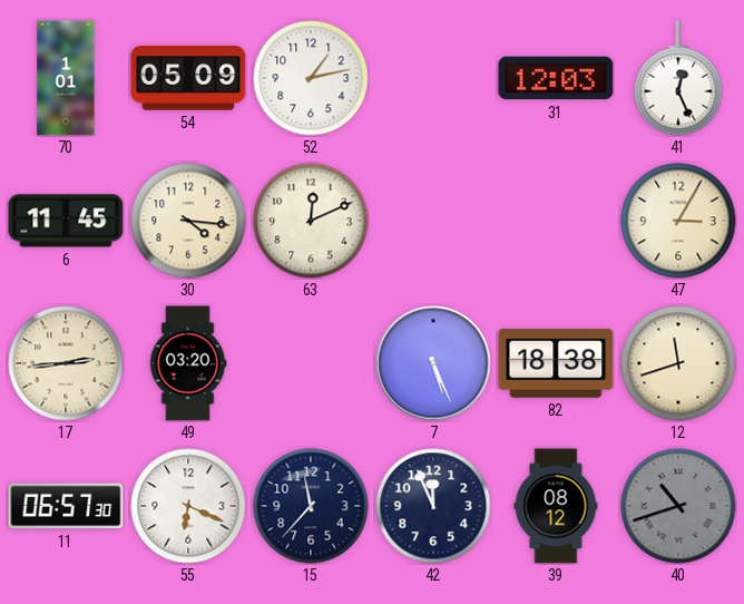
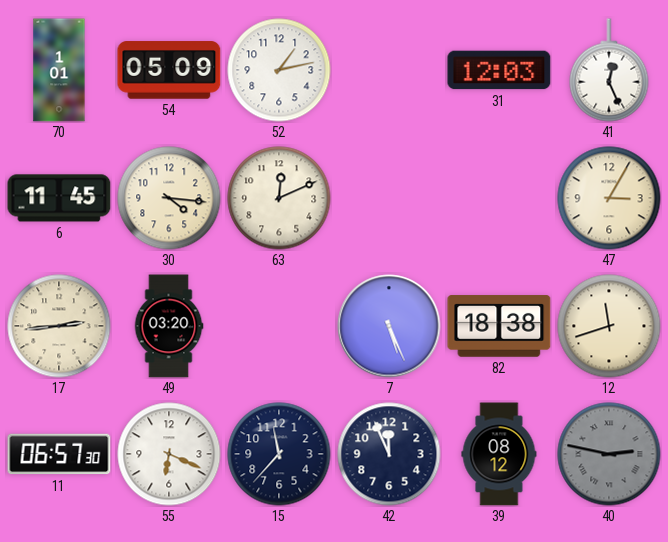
40: 10:42 -> 2:47 (609, 454)
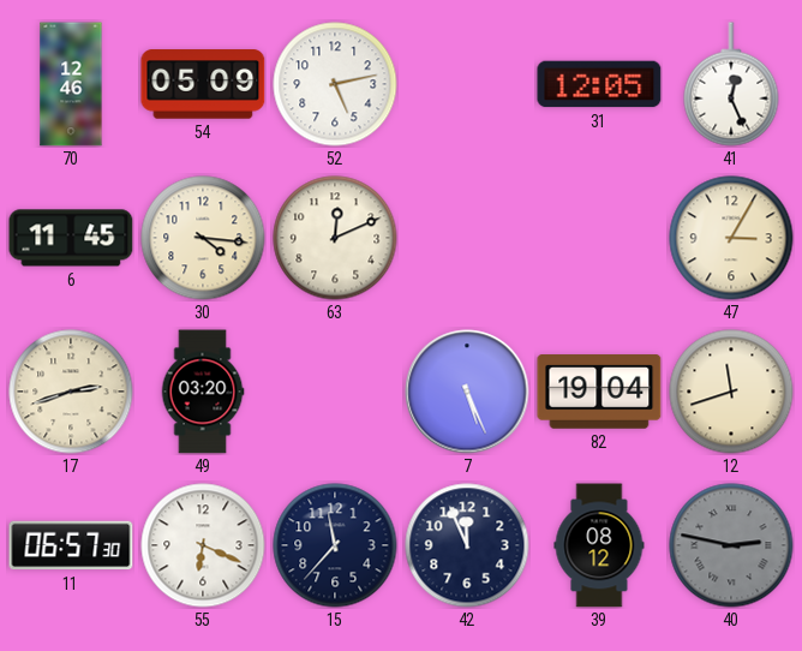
70: 1:01 -> 12:46 (71, 84)
52: 1:13 -> 5:13 (335, 84)
31: 12:03 -> 12:05 (599, 84)
17: 2:44 -> 2:42 (71, 392)
82: 18:38 -> 19:04 (599, 392)
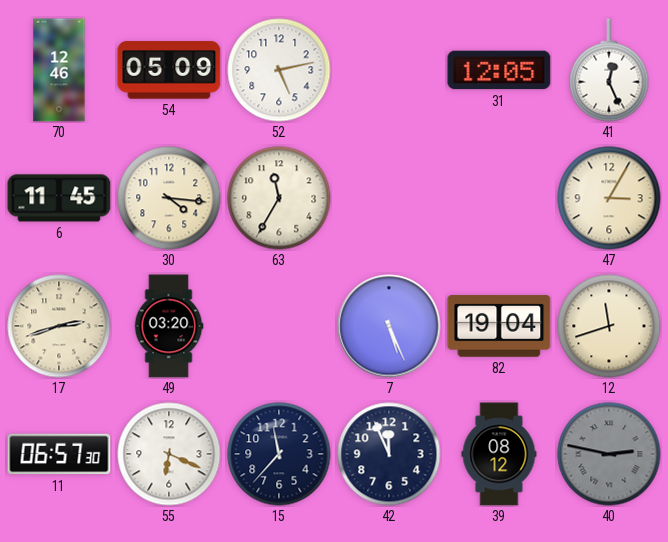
63: 12:11 -> 11:35 (279, 198)
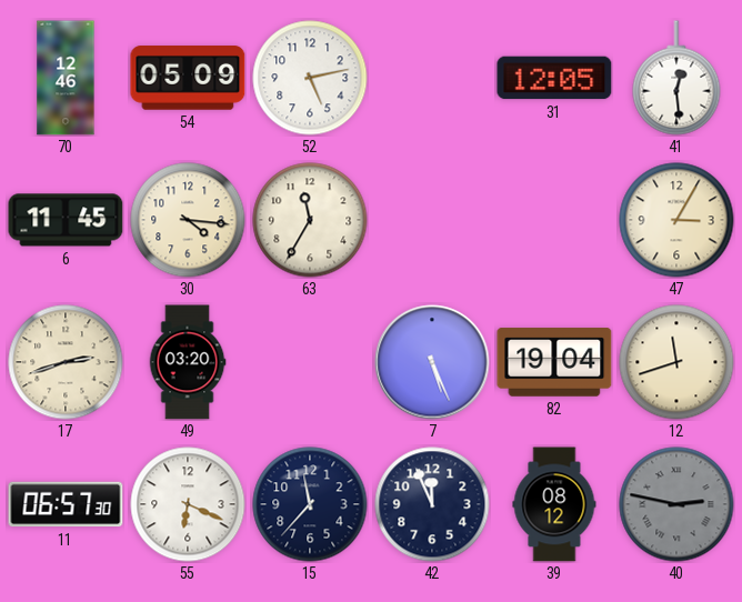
41: 12:26 -> 12:29 (676, 78)
